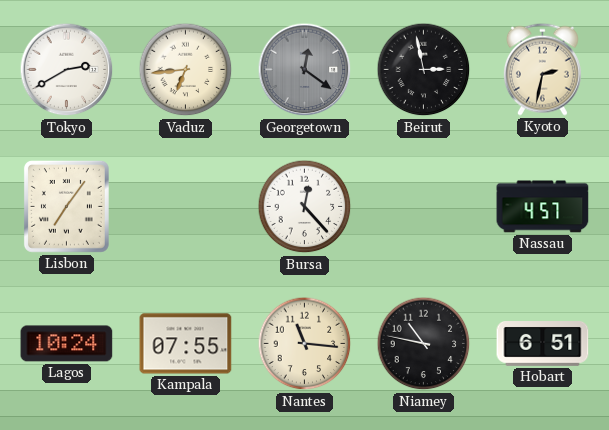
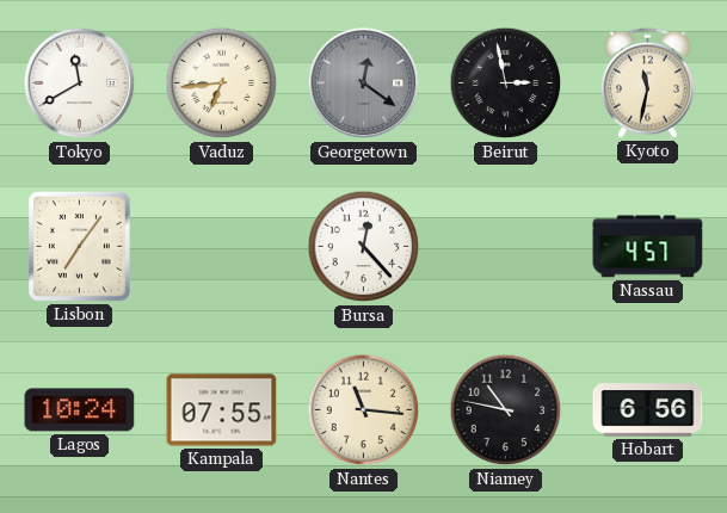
Tokyo: 2:40 -> 11:40 (80, 84)
Kyoto: 2:32 -> 11:32 (647, 82)
Hobart: 6:51 -> 6:56 (648, 410)
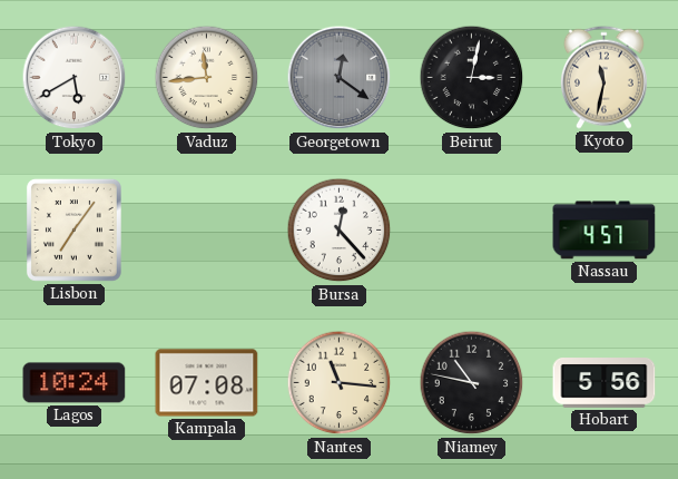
Tokyo: 11:40 -> 5:40 (75, 78)
Vaduz: 6:44 -> 11:44 (207, 78)
Beirut: 2:58 -> 3:02 (472, 78)
Kampala: 07:55 -> 07:08 (207, 383)
Hobart: 6:56 -> 5:56 (605, 383)
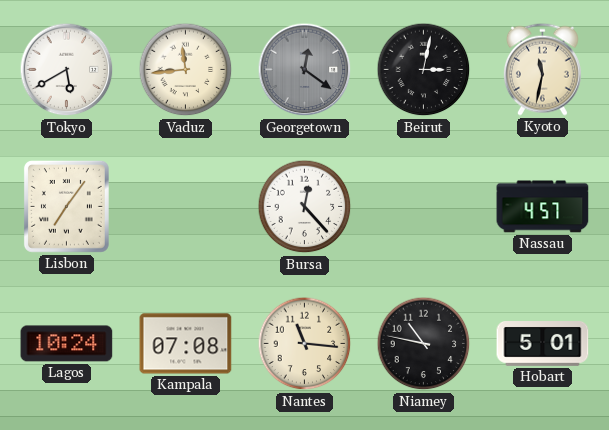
Hobart: 5:56 -> 5:01 (543, 344)
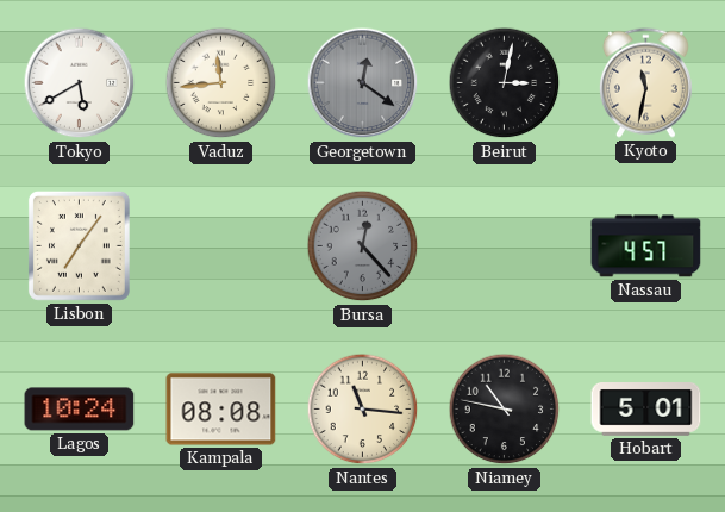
Bursa dial: white -> grey (363, 246)
Kampala: 07:08 -> 08:08 (221, 410)
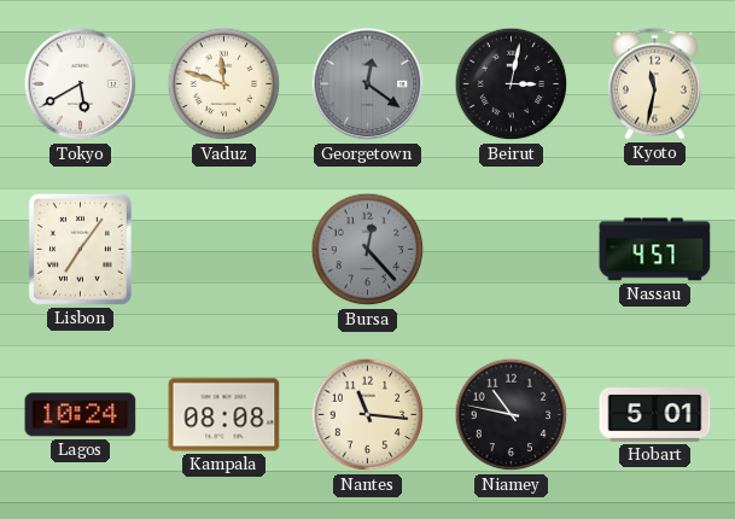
Vaduz: 11:44 -> 11:48 (224, 84)
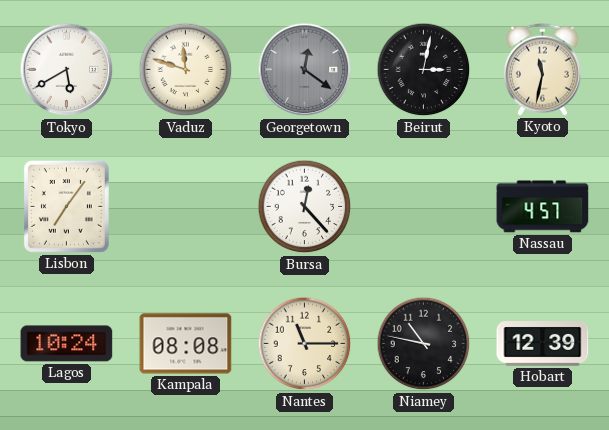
Bursa dial: grey -> white (305, 207)
Nantes: 11:16 -> 11:15 (305, 344)
Hobart: 5:01 -> 12:39 (543, 344)
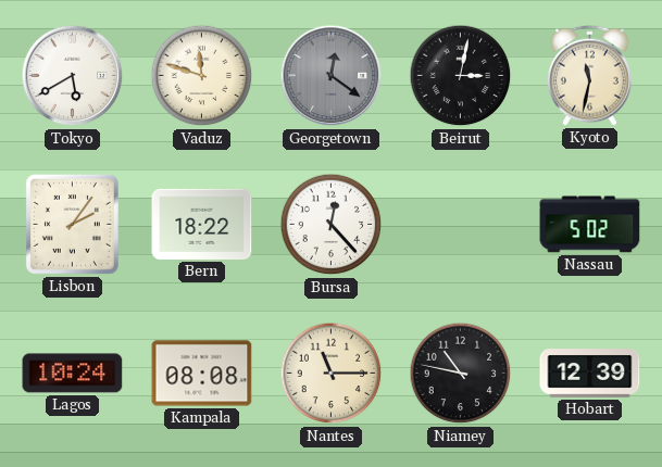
Lisbon: 7:06 -> 2:06 (72, 224)
Bern: none -> 18:22 (202, 224)
Nassau: 4:57 -> 5:02 (590, 225)
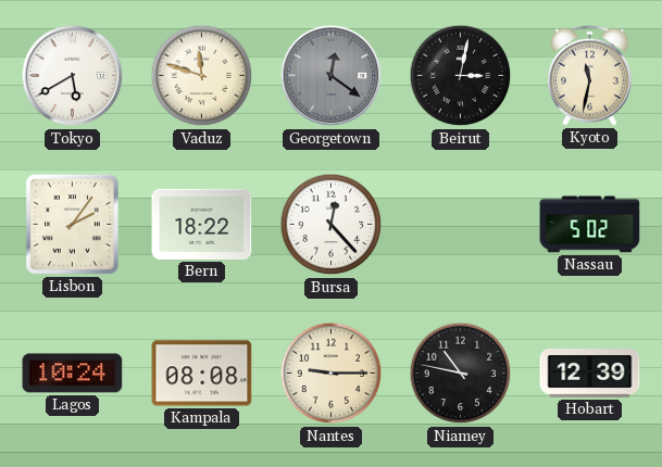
Nantes: 11:15 -> 9:15 (332, 374)
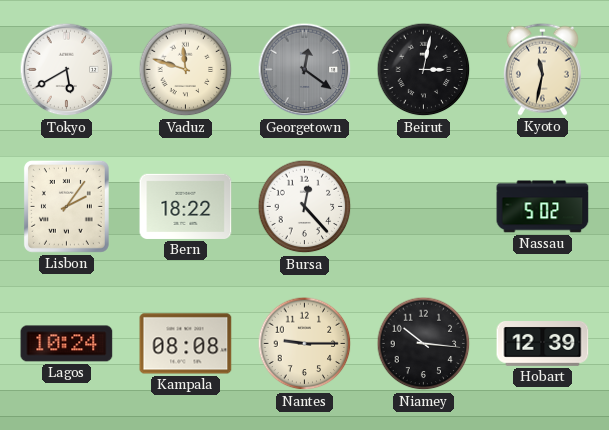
Niamey: 10:47 -> 10:16 (424, 344)
